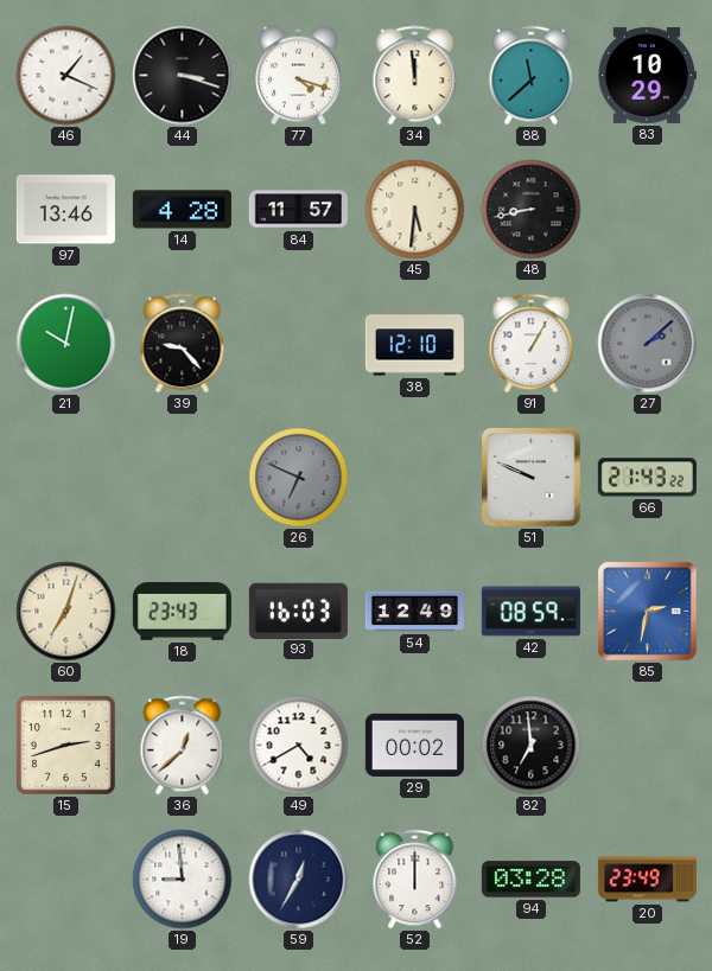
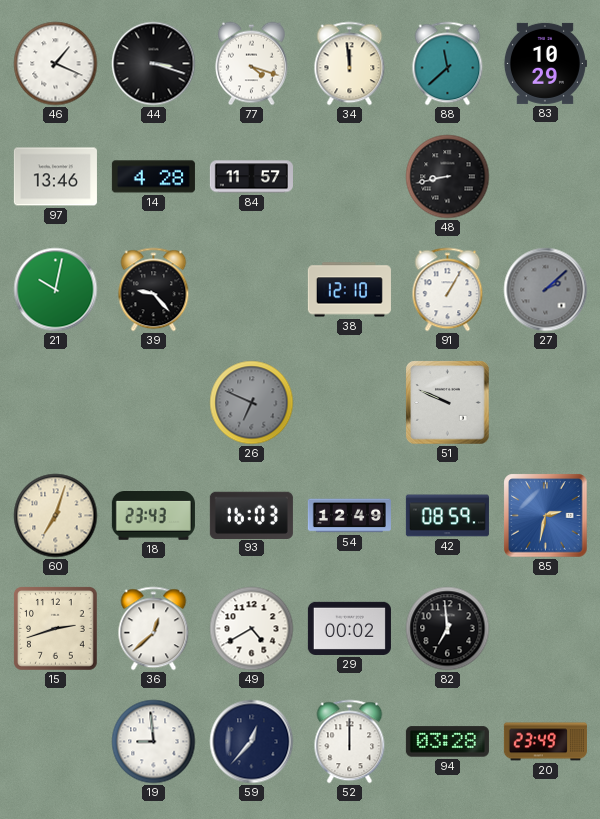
45: 5:31 -> none (415, 210)
66: 21:43 -> none (647, 478)
59: 12:35 -> 12:37 (252, 742)
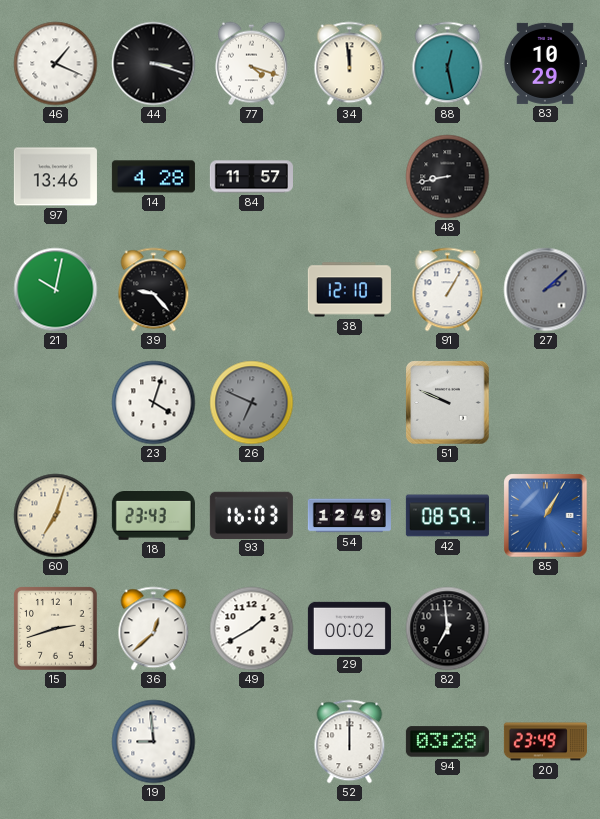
88: 11:38 -> 12:28 (448, 64)
23: none -> 4:03 (154, 403)
85: 2:32 -> 1:05 (546, 516)
49: 4:40 -> 1:40 (252, 629)
59: 12:37 -> none (252, 742)
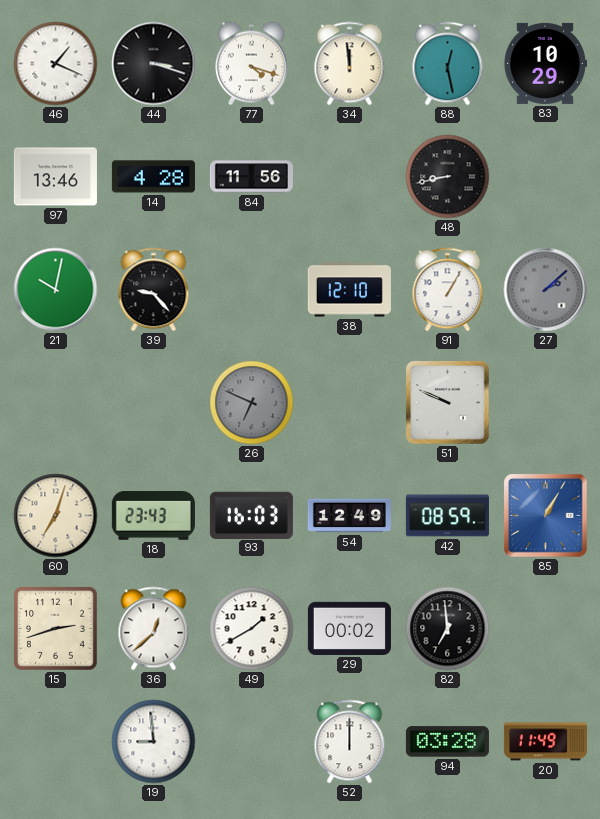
84: 11:57 -> 11:56 (251, 177)
23: 4:03 -> none (154, 403)
20: 23:49 -> 11:49 (545, 742)
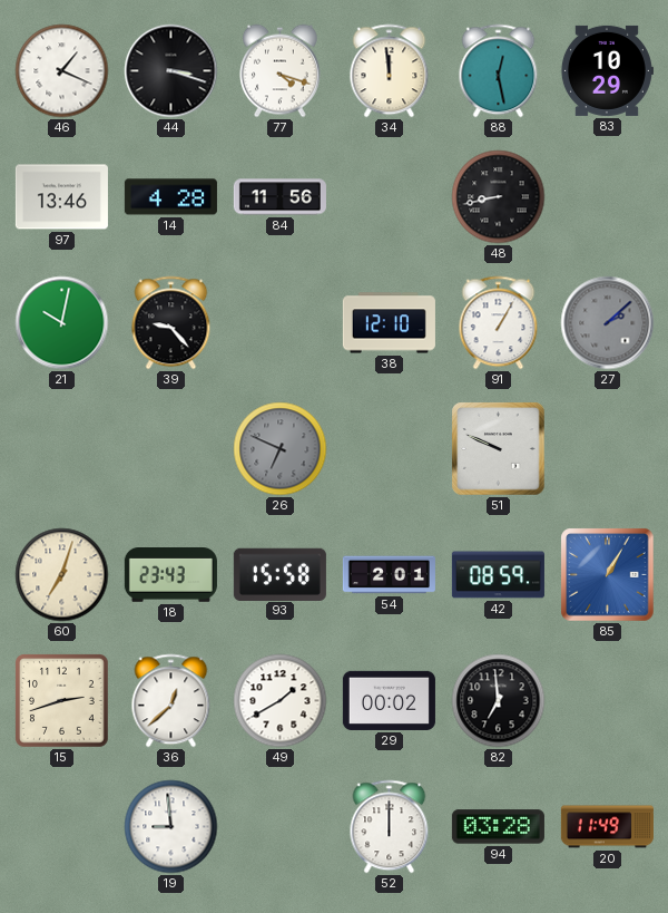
93: 16:03 -> 15:58 (279, 574)
54: 12:49 -> 2:01 (389, 575)
